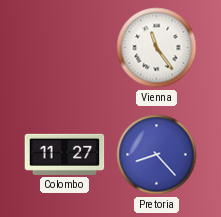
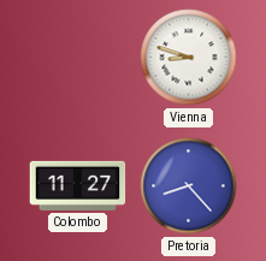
Vienna: 11:24 -> 8:48 (189, 58)
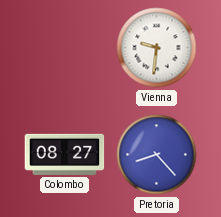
Vienna: 8:48 -> 9:31 (157, 48)
Colombo: 11:27 -> 08:27 (65, 154)
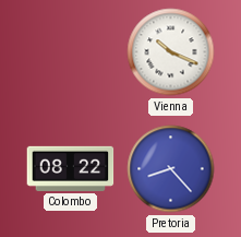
Vienna: 9:31 -> 10:19 (171, 52)
Colombo: 08:27 -> 08:22 (71, 168)
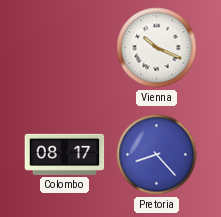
Colombo: 08:22 -> 08:17 (65, 154)
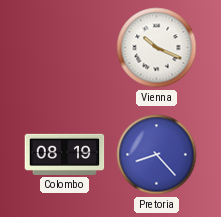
Colombo: 08:17 -> 08:19 (65, 154)
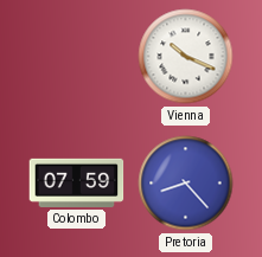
Colombo: 08:19 -> 07:59 (77, 182)
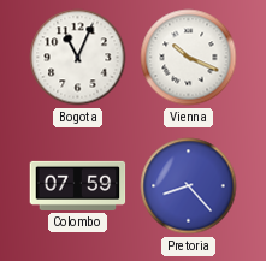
Bogota: none -> 11:04 (78, 58)
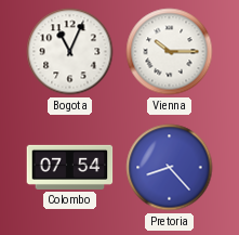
Vienna: 10:19 -> 10:15 (170, 52)
Colombo: 07:59 -> 07:54 (70, 167)
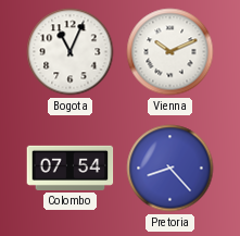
Vienna: 10:15 -> 10:11 (170, 52)
